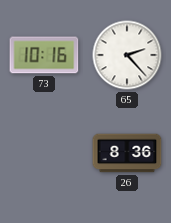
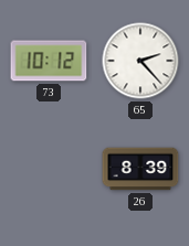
73: 10:16 -> 10:12 (49, 61)
26: 8:36 -> 8:39 (140, 169)
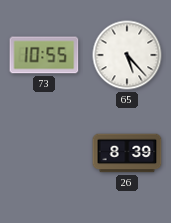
73: 10:12 -> 10:55 (44, 55)
65: 2:23 -> 5:23 (127, 55)
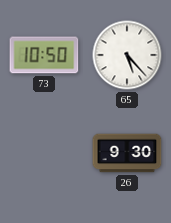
73: 10:55 -> 10:50 (44, 55)
26: 8:39 -> 9:30 (127, 153)
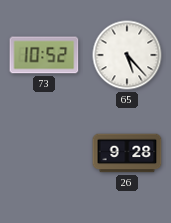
73: 10:50 -> 10:52 (44, 55)
26: 9:30 -> 9:28 (127, 153)
